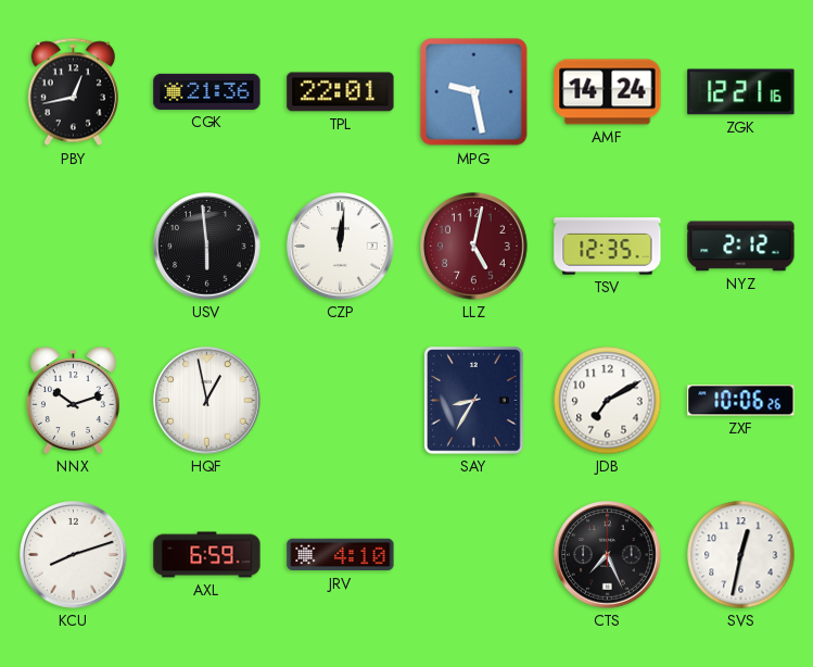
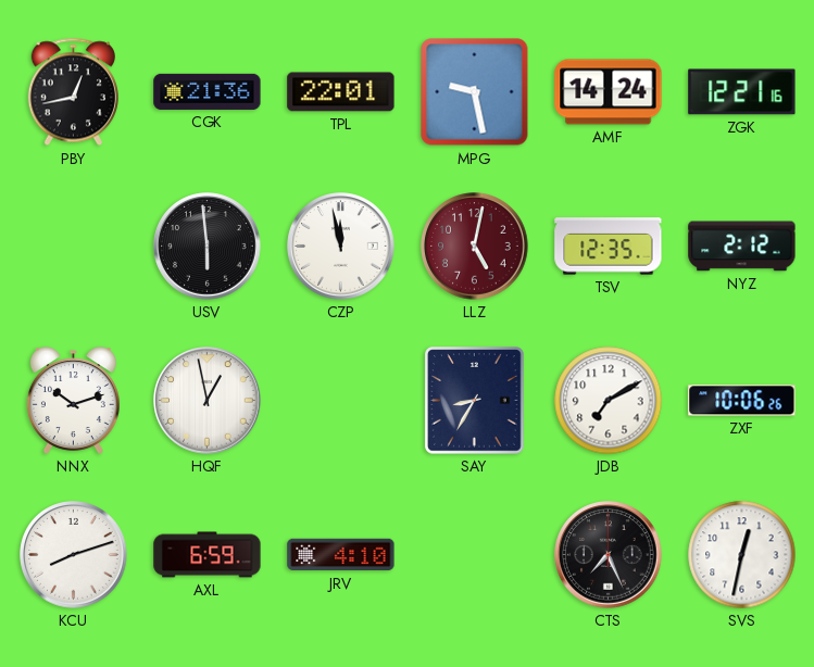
CZP: 12:01 -> 11:58 (341, 247)
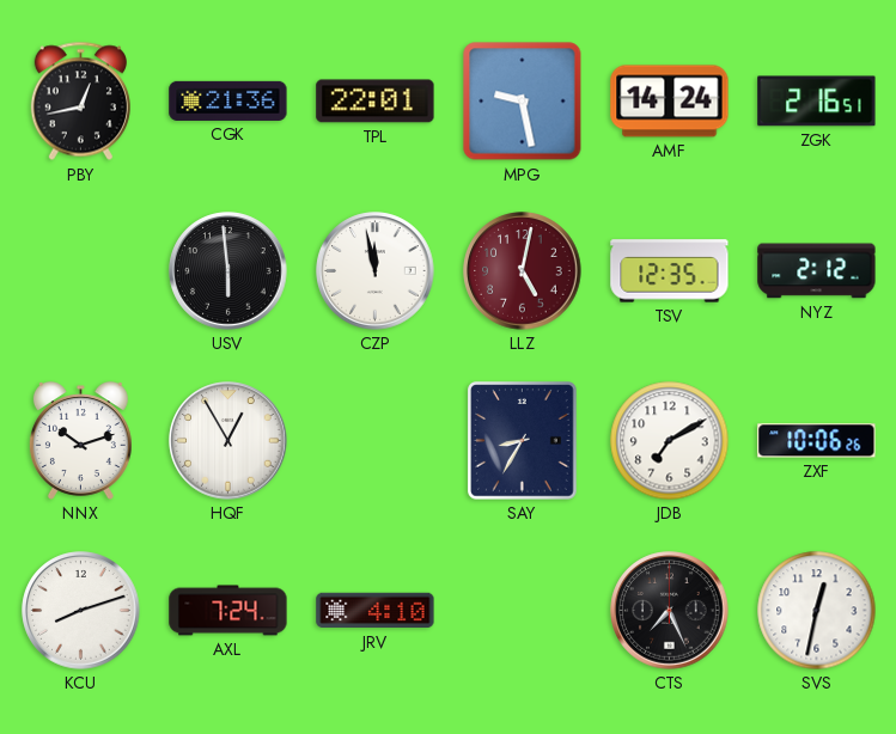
ZGK: 12:21 -> 2:16 (817, 102)
HQF: 12:58 -> 12:55 (228, 441)
AXL: 6:59 -> 7:24 (228, 611)
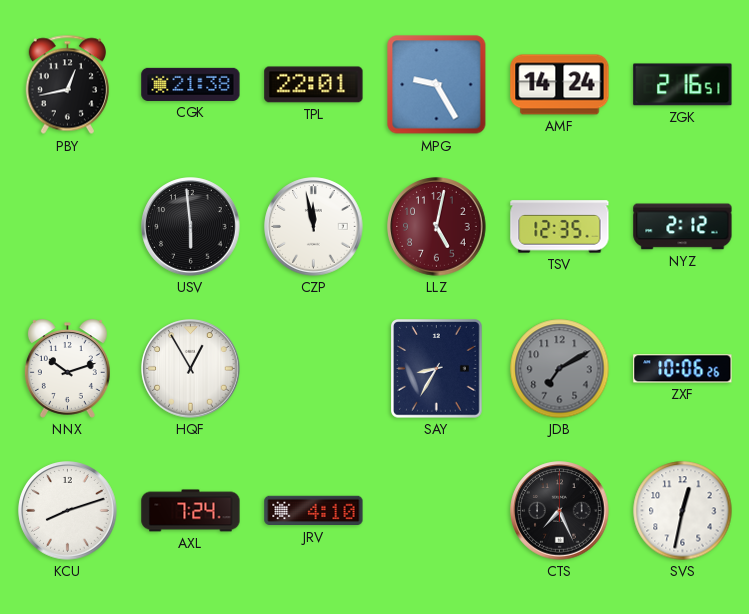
CGK: 21:36 -> 21:38 (191, 84)
MPG: 9:28 -> 9:25 (437, 85)
JDB dial: white -> grey (560, 369)
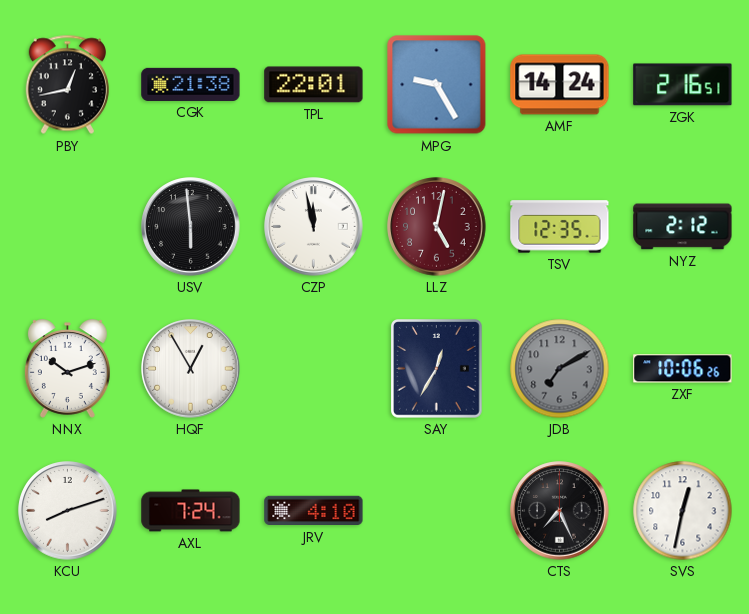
SAY: 8:35 -> 12:35 (437, 369)
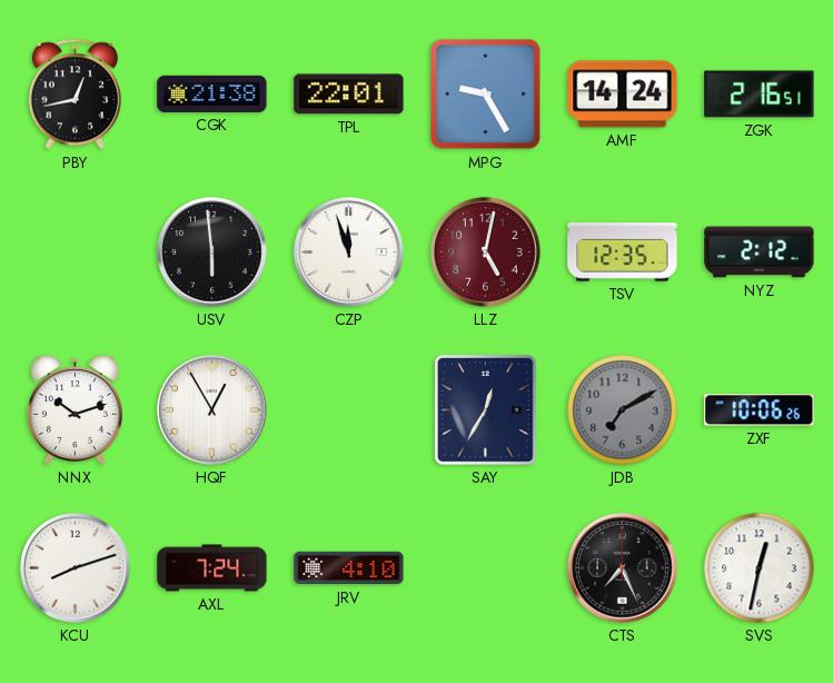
CZP: 11:58 -> 11:57 (349, 253)
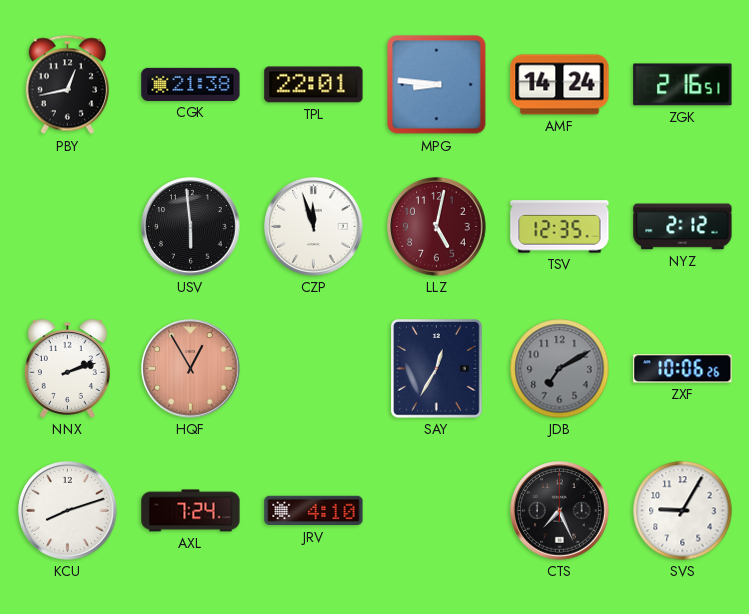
MPG: 9:25 -> 8:46 (437, 85)
NNX: 10:12 -> 2:12 (67, 369)
HQF dial: white -> salmon (191, 369)
SVS: 12:32 -> 9:05 (683, 511)
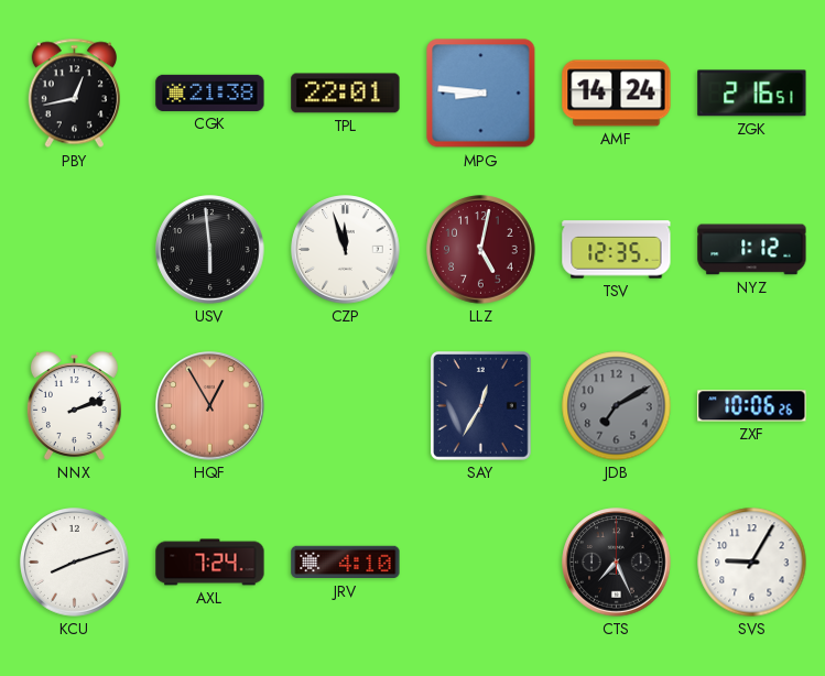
NYZ: 2:12 -> 1:12 (752, 250)
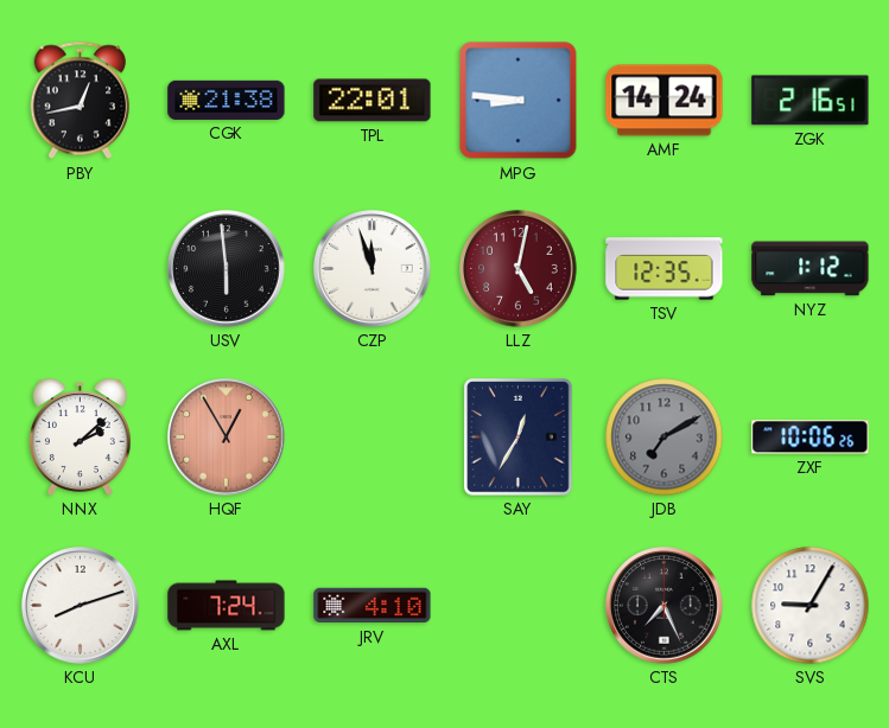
NNX: 2:12 -> 2:08 (80, 438)
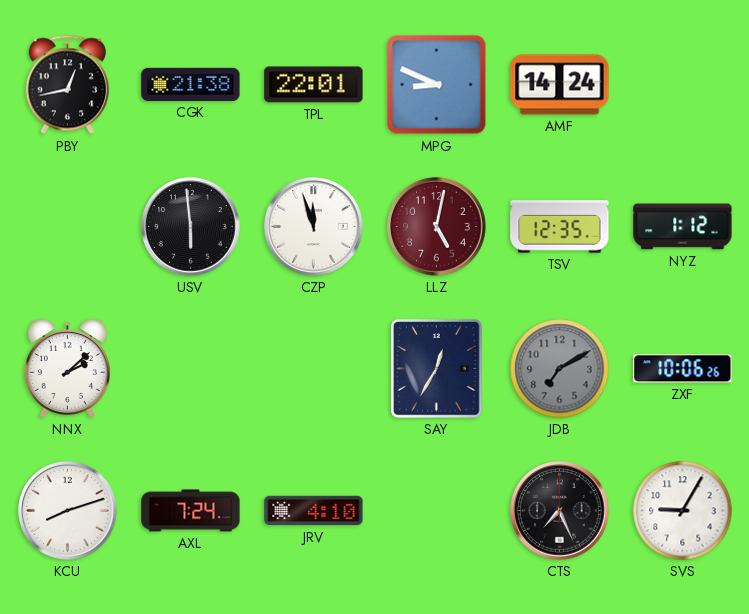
MPG: 8:46 -> 8:49 (437, 85)
ZGK: 2:16 -> none (811, 101)
HQF: 12:55 -> none (227, 438)
